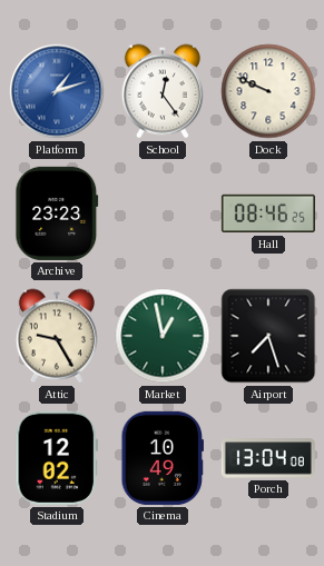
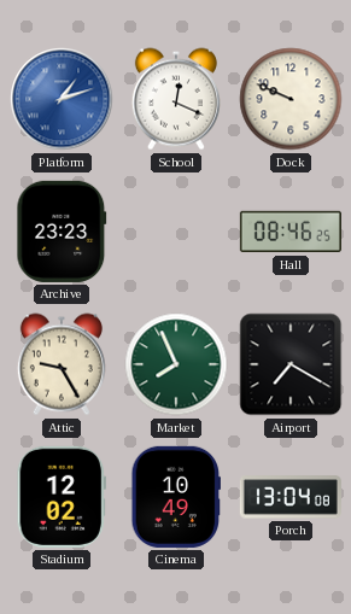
School: 12:24 -> 12:19 (176, 99)
Market: 12:58 -> 7:56 (176, 364)
Airport: 7:27 -> 7:20 (291, 364)
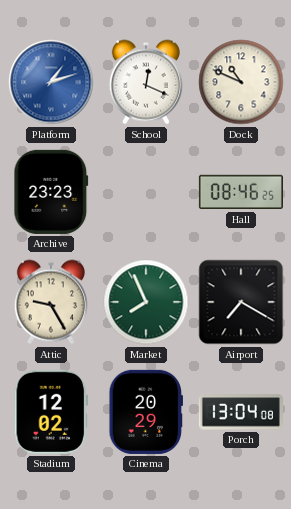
Dock: 9:49 -> 10:49 (241, 82)
Cinema: 10:49 -> 20:29 (146, 412)
